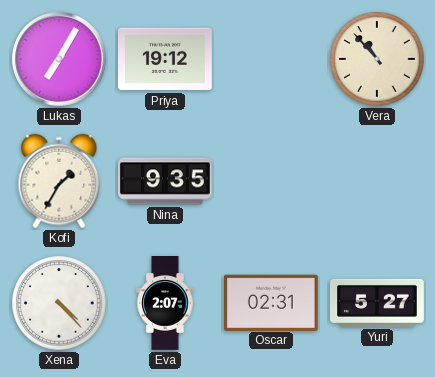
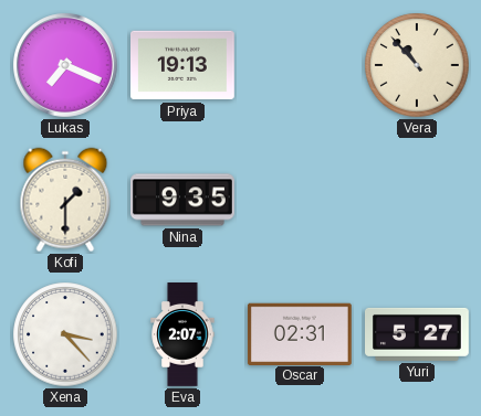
Lukas: 7:05 -> 7:19 (66, 66)
Priya: 19:12 -> 19:13 (184, 65)
Kofi: 1:35 -> 1:30 (65, 200)
Xena: 4:23 -> 3:23 (65, 334)
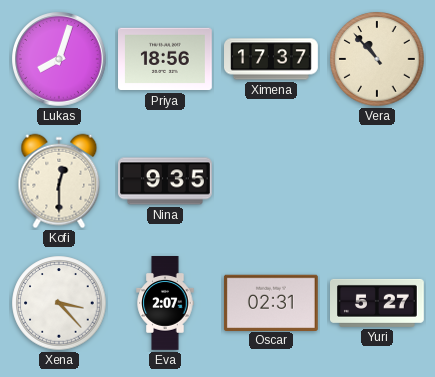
Lukas: 7:19 -> 8:03 (60, 60)
Priya: 19:13 -> 18:56 (166, 59)
Ximena: none -> 17:37 (272, 59)
Kofi: 1:30 -> 12:30 (59, 181)
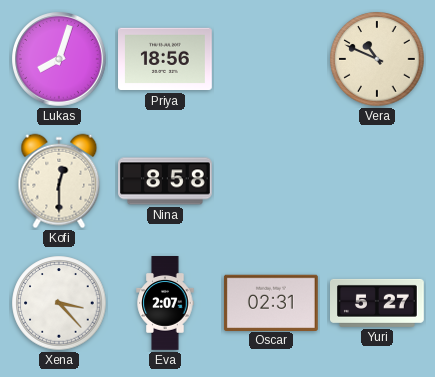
Ximena: 17:37 -> none (272, 59)
Vera: 10:53 -> 10:49 (377, 59)
Nina: 9:35 -> 8:58 (166, 181)
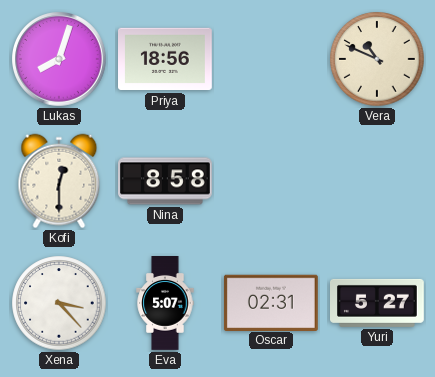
Eva: 2:07 -> 5:07 (165, 304)
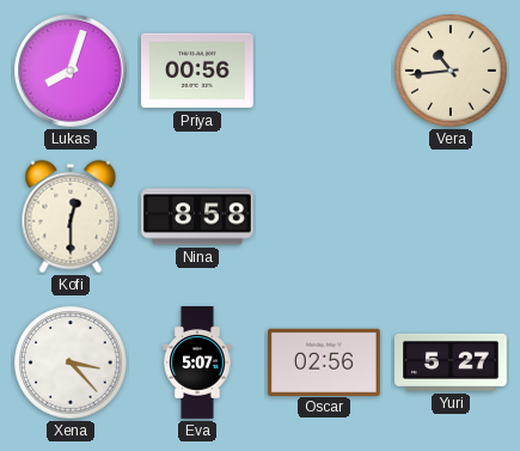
Priya: 18:56 -> 00:56 (198, 71)
Vera: 10:49 -> 10:44 (451, 71)
Oscar: 02:31 -> 02:56 (324, 361)
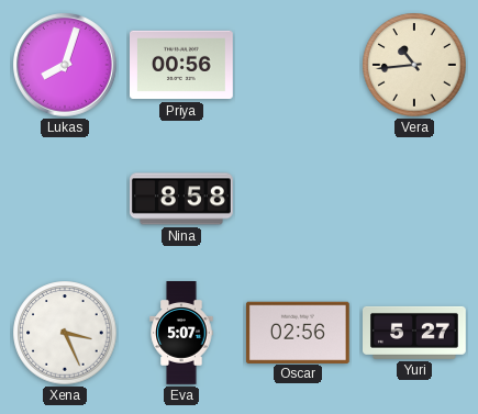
Kofi: 12:30 -> none (71, 217)
Xena: 3:23 -> 3:26 (65, 333)
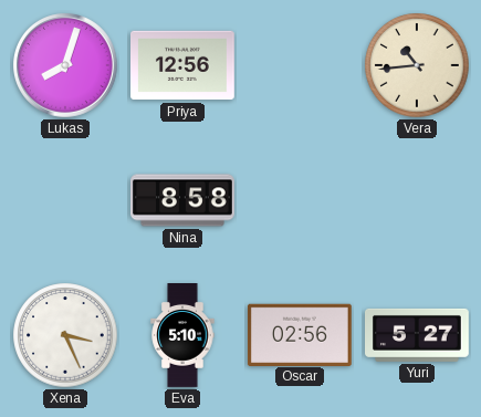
Priya: 00:56 -> 12:56 (184, 65)
Eva: 5:07 -> 5:10 (182, 336)
